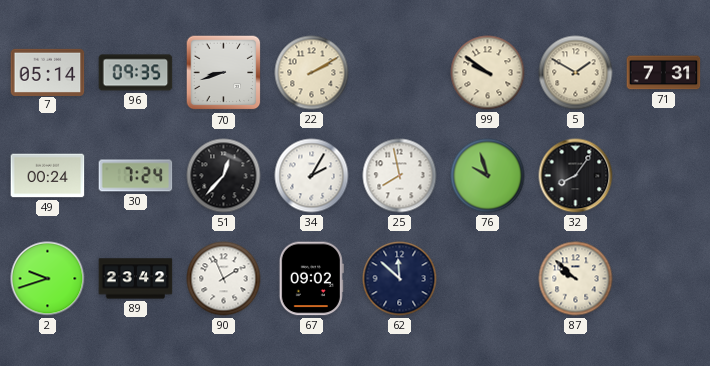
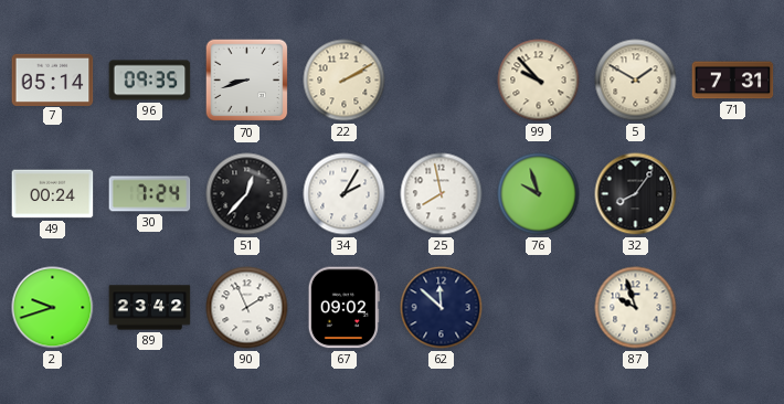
99: 9:51 -> 9:53 (539, 81)
87: 9:52 -> 9:57 (636, 308)
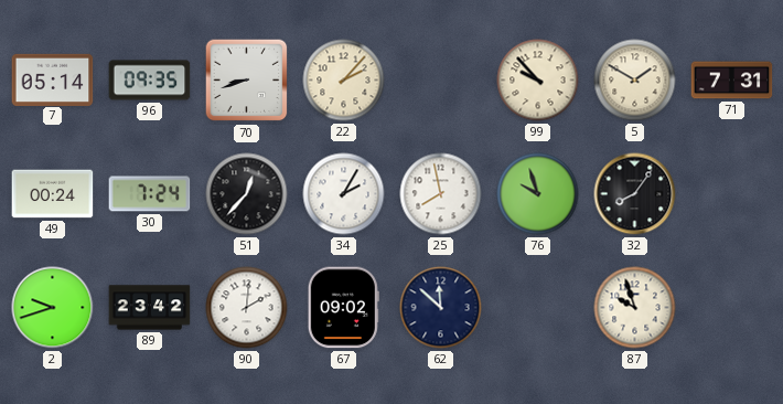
22: 2:10 -> 2:07 (344, 81)
90: 1:56 -> 2:01 (247, 308)
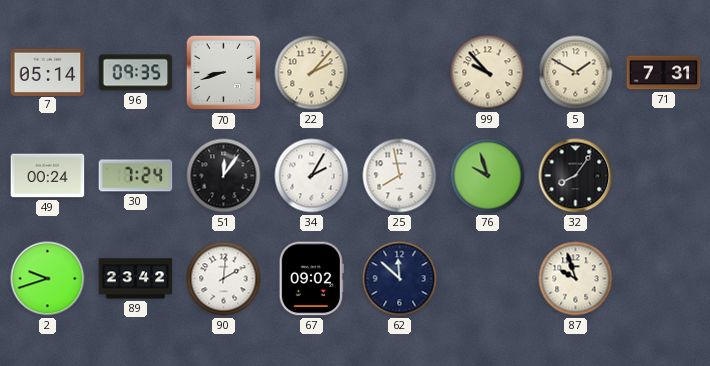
51: 12:37 -> 12:06 (224, 176)
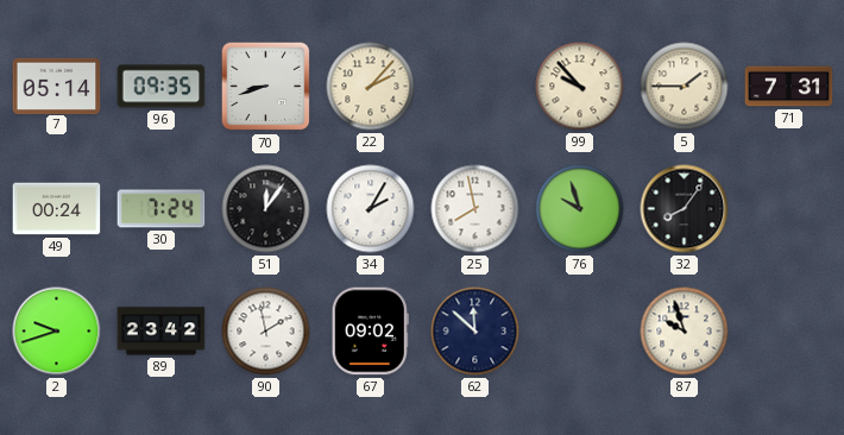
5: 1:50 -> 1:45 (685, 87)
90: 2:01 -> 1:58 (266, 332)
